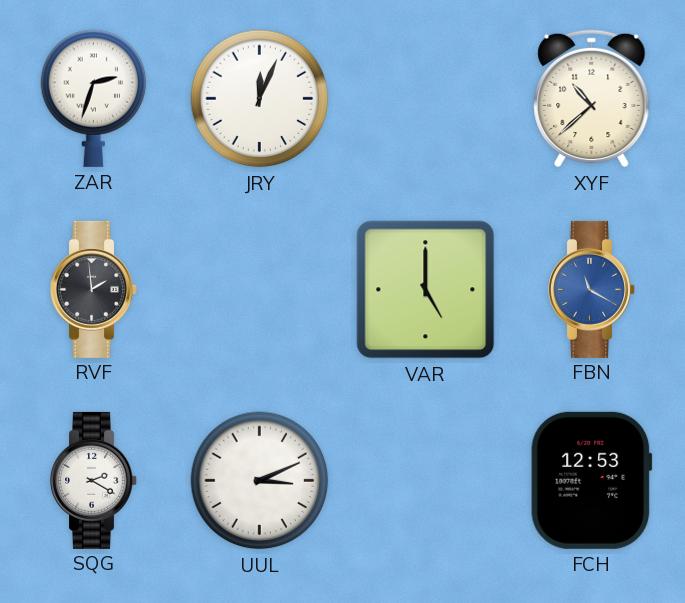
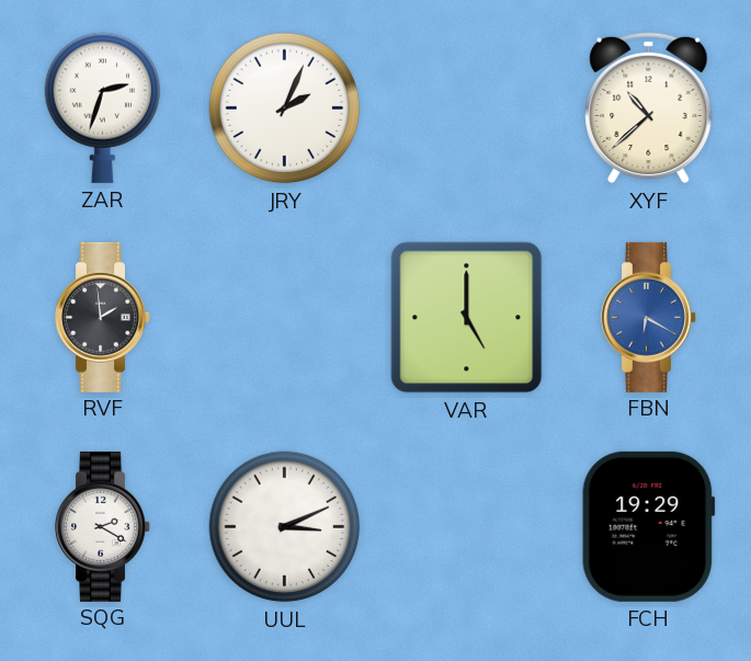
JRY: 12:04 -> 2:04 (285, 109)
FBN: 11:20 -> 6:20 (649, 317)
FCH: 12:53 -> 19:29 (649, 526)
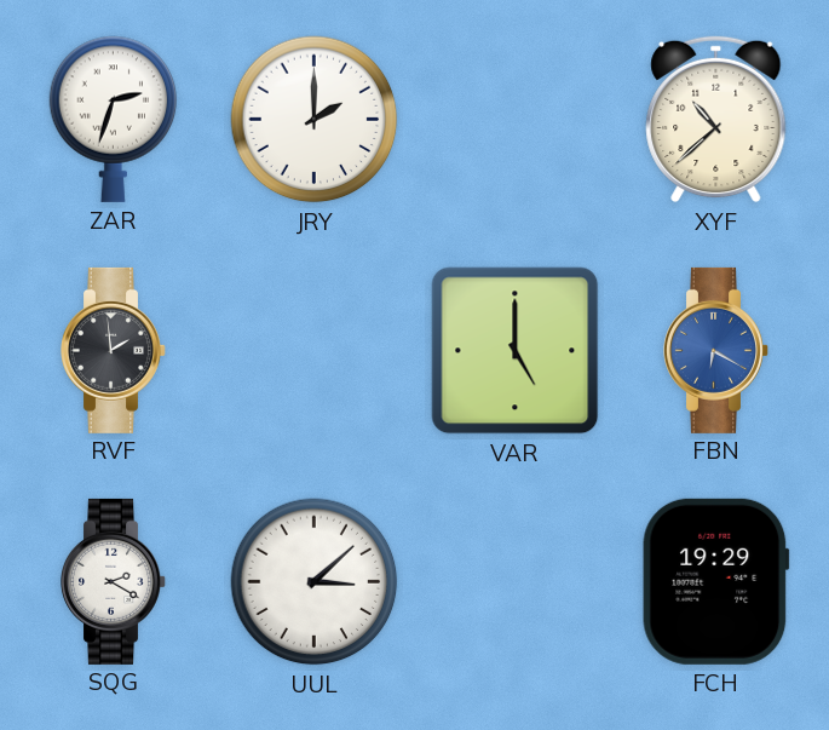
JRY: 2:04 -> 2:00 (315, 120)
UUL: 3:11 -> 3:08 (315, 582)
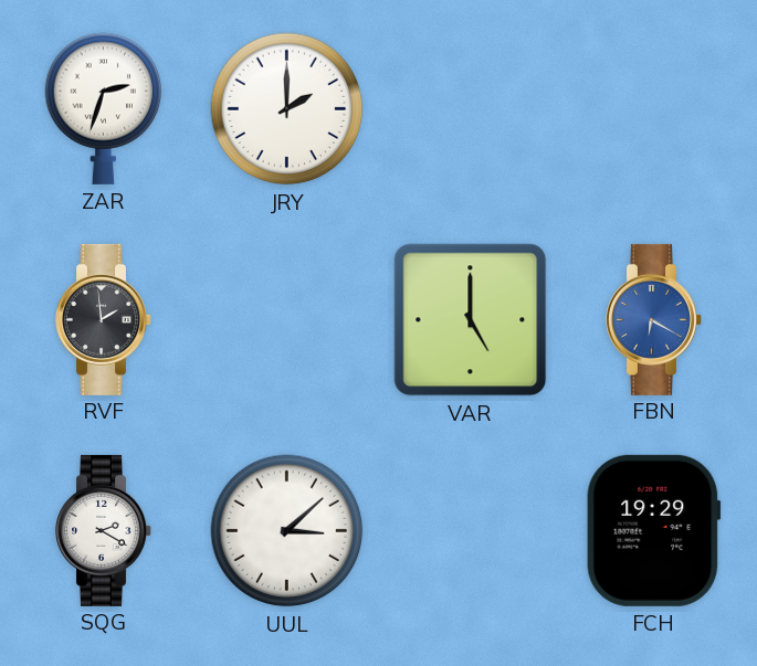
XYF: 10:38 -> none (716, 120)
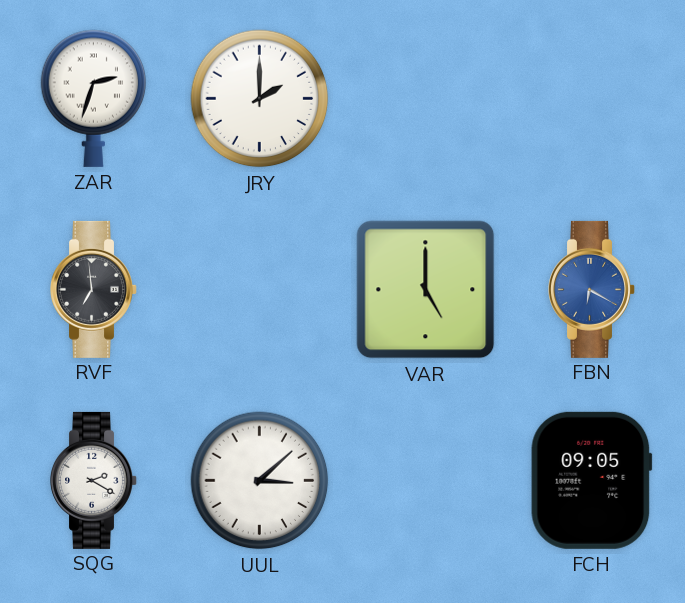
RVF: 1:59 -> 6:59 (94, 289)
FCH: 19:29 -> 09:05 (592, 480)
